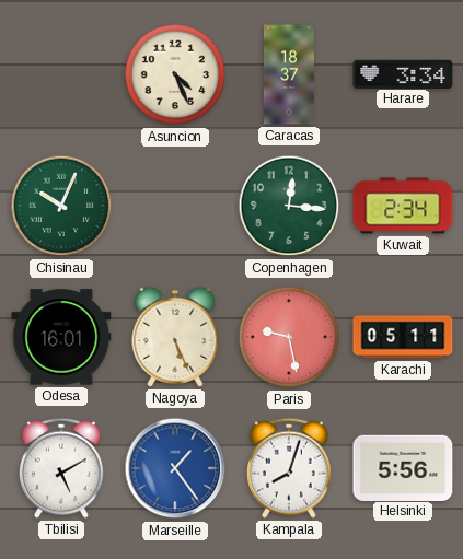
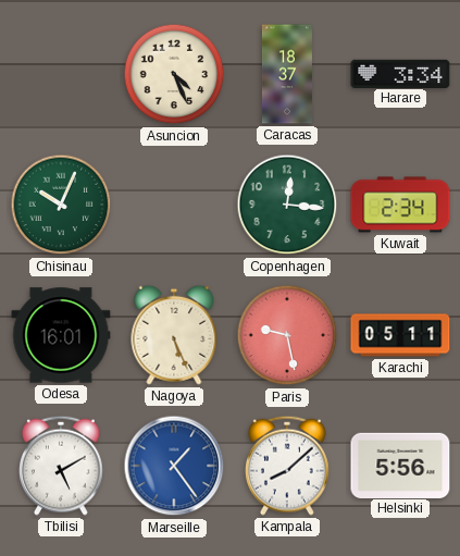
Kampala: 8:03 -> 8:08 (288, 466)
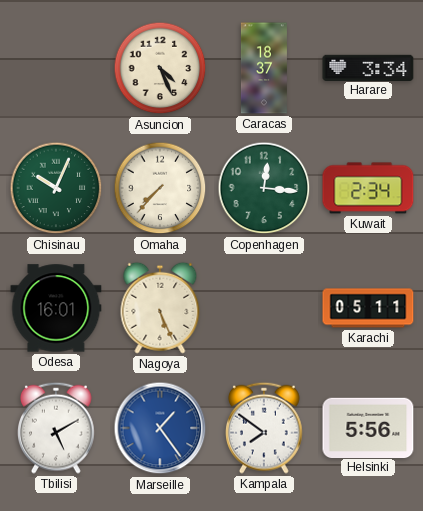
Omaha: none -> 7:37 (160, 188)
Paris: 9:28 -> none (287, 335)
Kampala: 8:08 -> 7:51 (265, 428)
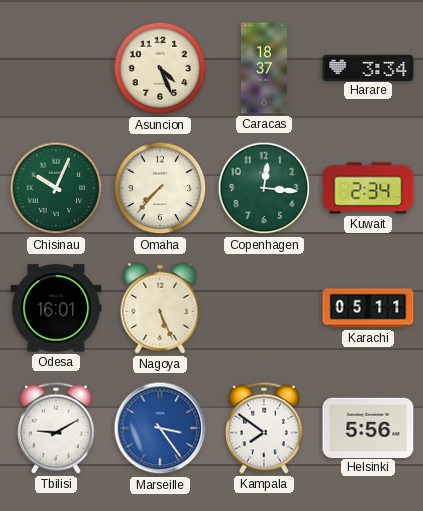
Tbilisi: 5:10 -> 9:10 (57, 428)
Marseille: 1:24 -> 3:24 (160, 428)
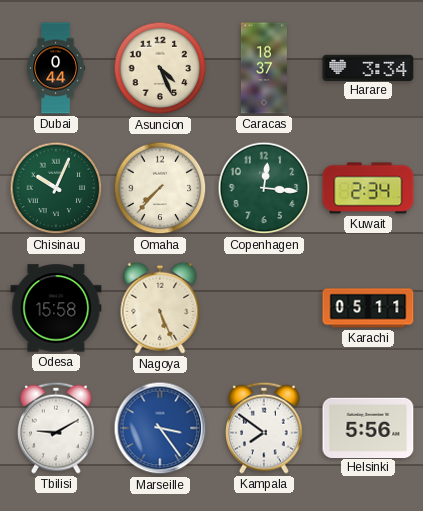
Dubai: none -> 0:44 (56, 68)
Odesa: 16:01 -> 15:58 (56, 308)
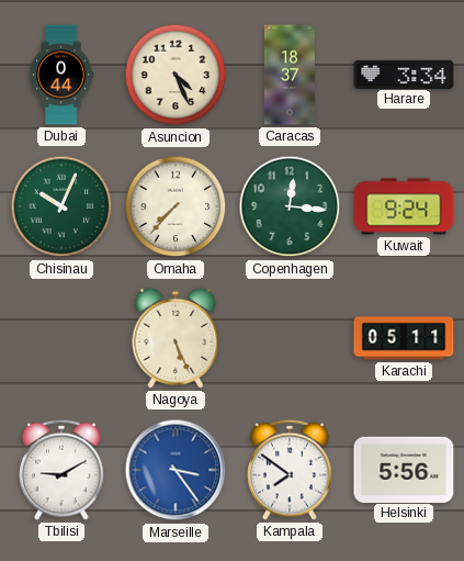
Kuwait: 2:34 -> 9:24 (404, 206)
Odesa: 15:58 -> none (56, 308)
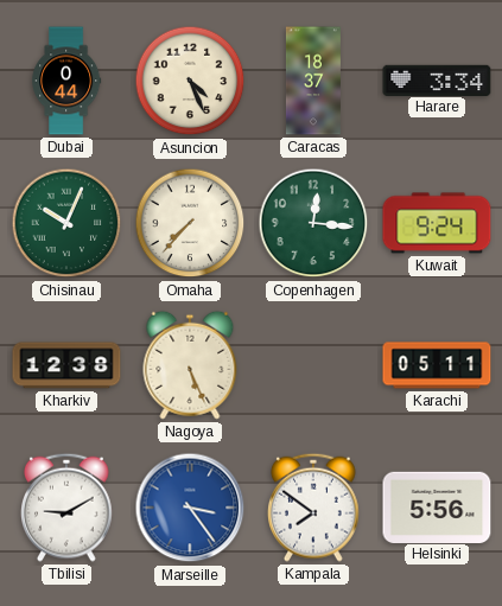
Kharkiv: none -> 12:38 (66, 365)
